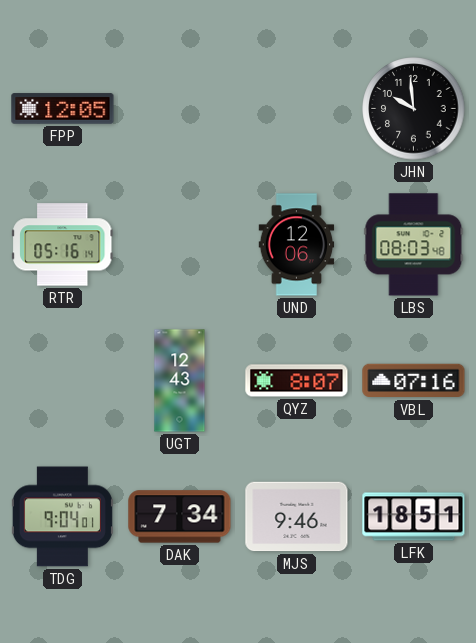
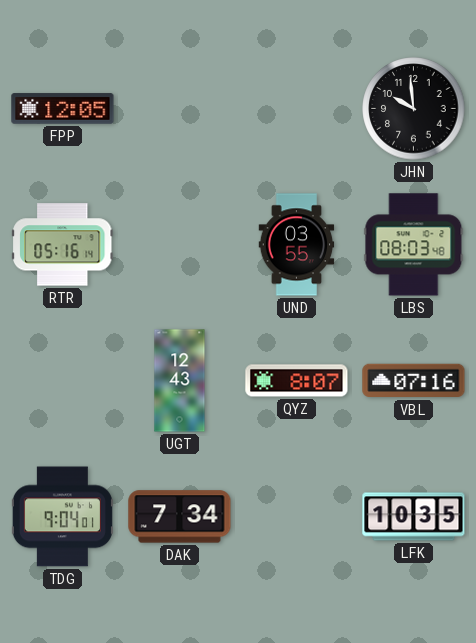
UND: 12:06 -> 03:55 (297, 245)
MJS: 9:46 -> none (297, 517)
LFK: 18:51 -> 10:35 (414, 517)
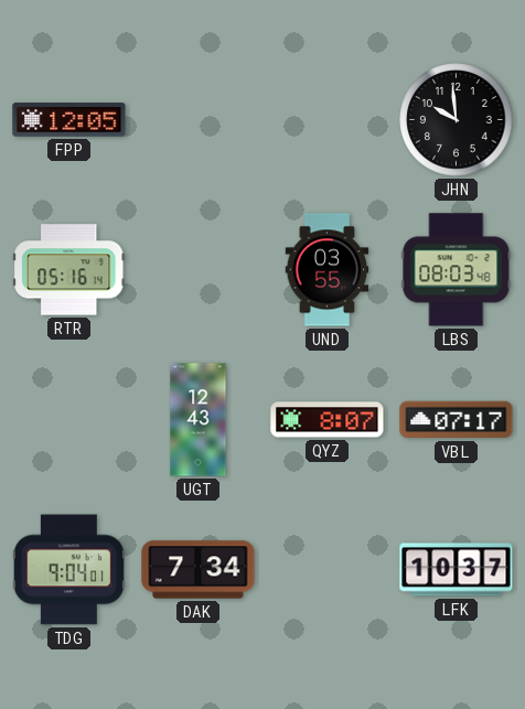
VBL: 07:16 -> 07:17 (457, 420)
LFK: 10:35 -> 10:37 (457, 570)
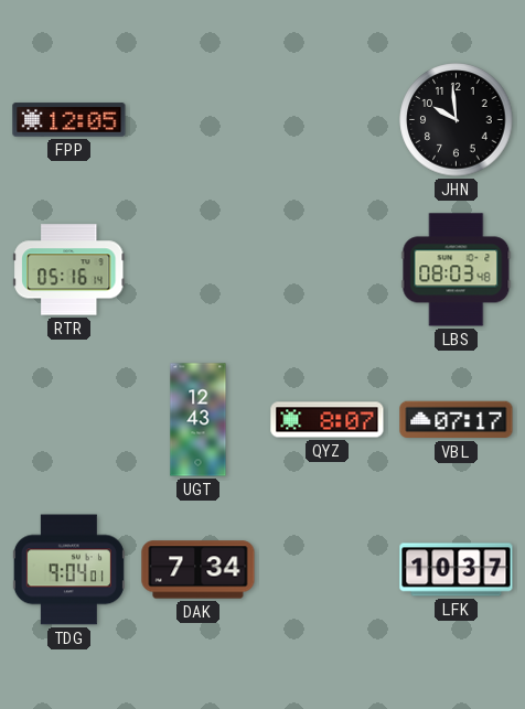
UND: 03:55 -> none (328, 270)
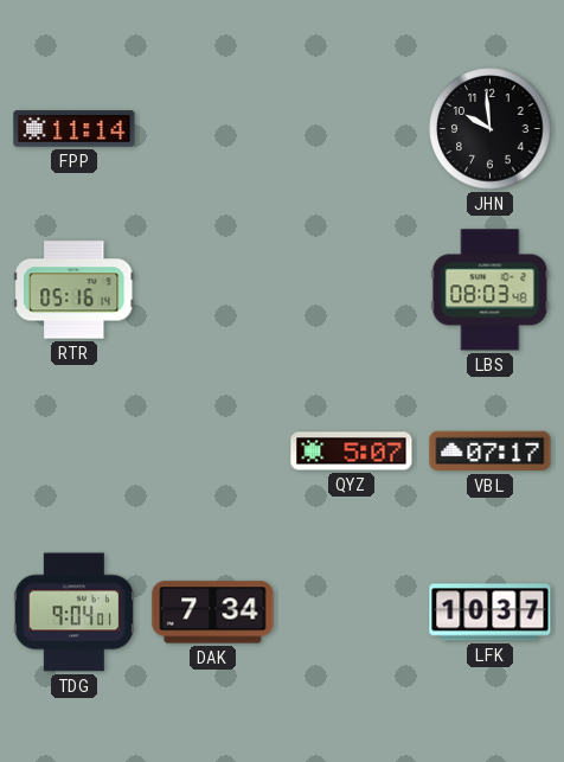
FPP: 12:05 -> 11:14 (75, 129)
UGT: 12:43 -> none (199, 420)
QYZ: 8:07 -> 5:07 (352, 452)
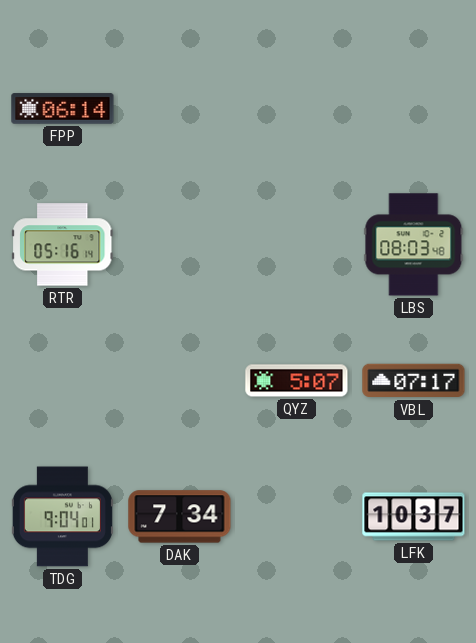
FPP: 11:14 -> 06:14 (63, 109)
JHN: 9:59 -> none (491, 129)
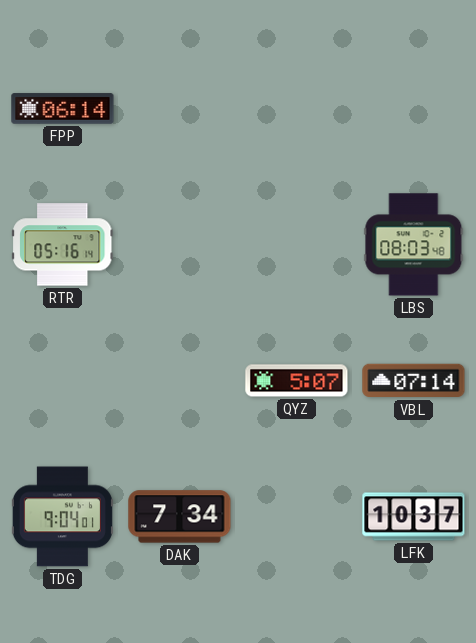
VBL: 07:17 -> 07:14 (414, 381)
